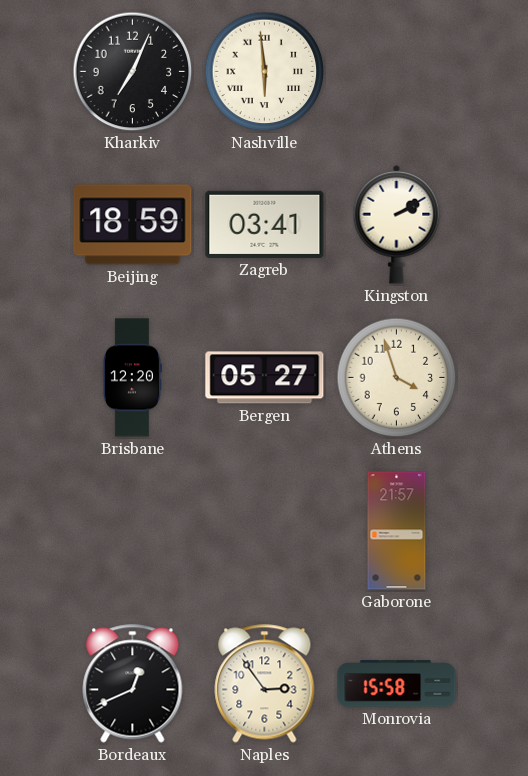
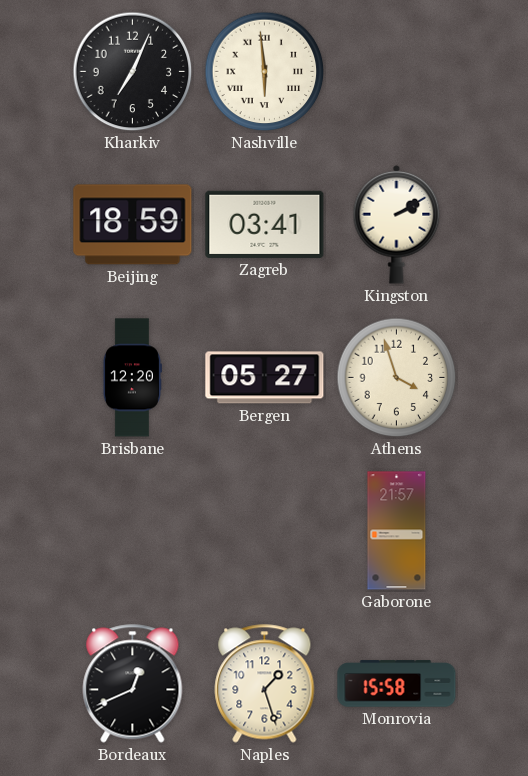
Naples: 2:54 -> 1:27 (265, 684)
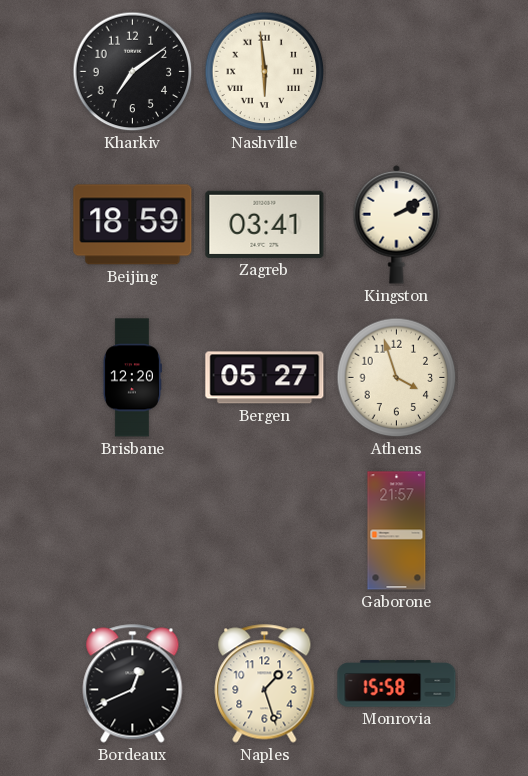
Kharkiv: 7:04 -> 7:09 (133, 72)
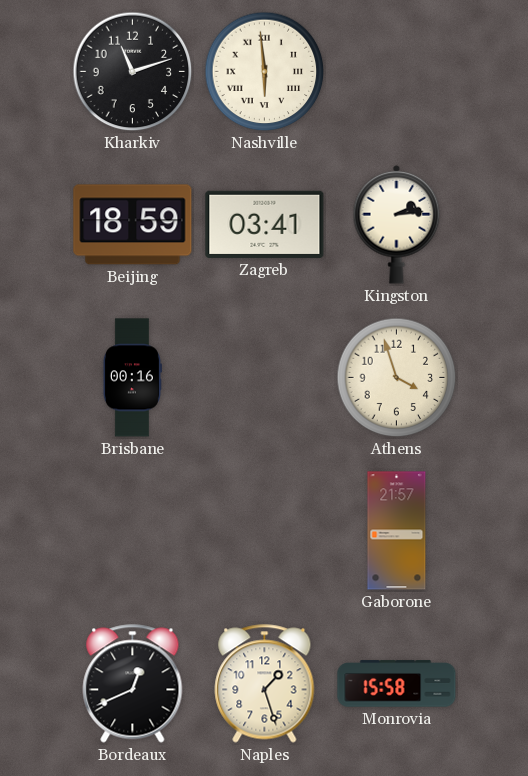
Kharkiv: 7:09 -> 11:12 (133, 72)
Kingston: 2:10 -> 2:14 (397, 224)
Brisbane: 12:20 -> 00:16 (132, 378)
Bergen: 05:27 -> none (265, 378)
